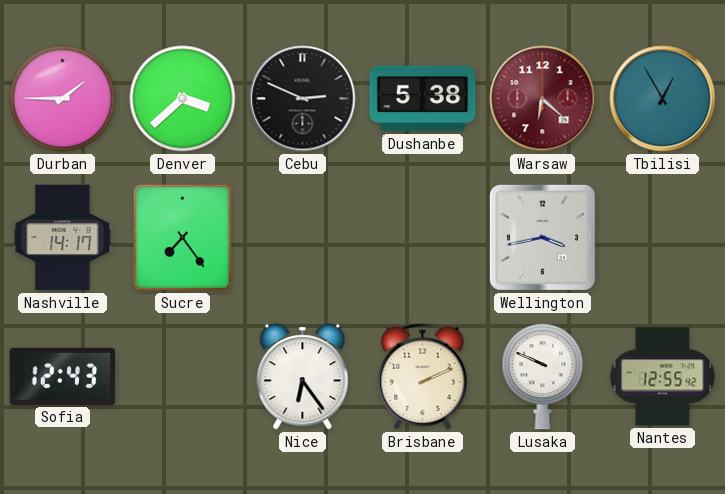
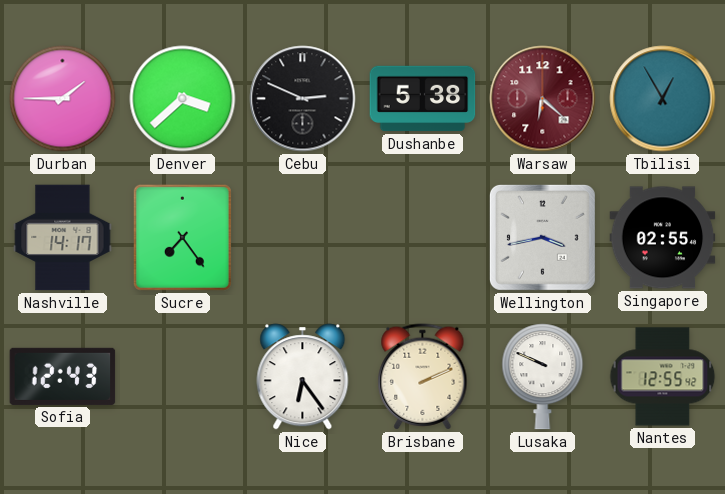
Singapore: none -> 02:55 (663, 238)
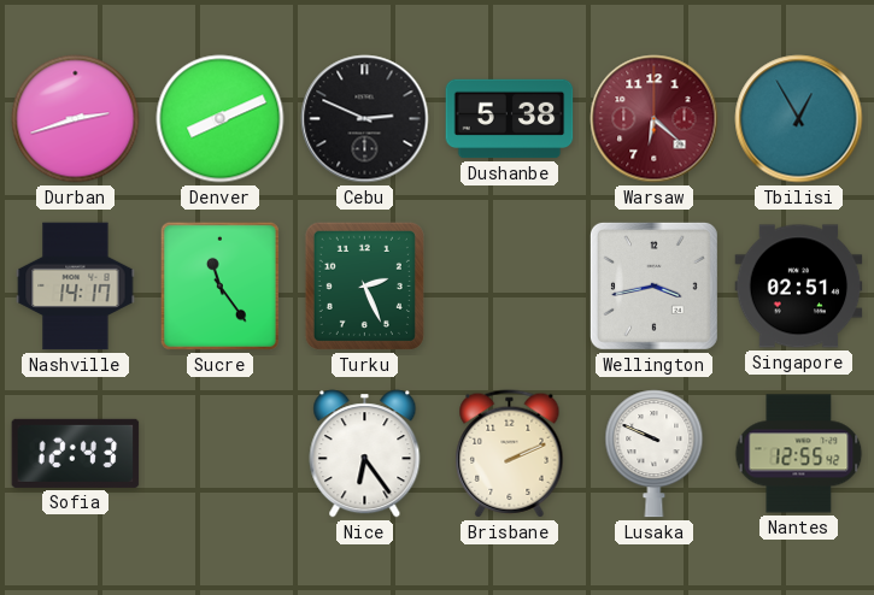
Durban: 1:45 -> 2:42 (76, 119)
Denver: 3:38 -> 8:11 (221, 119)
Sucre: 7:24 -> 11:24 (219, 285)
Turku: none -> 2:26 (364, 285)
Singapore: 02:55 -> 02:51 (799, 287)
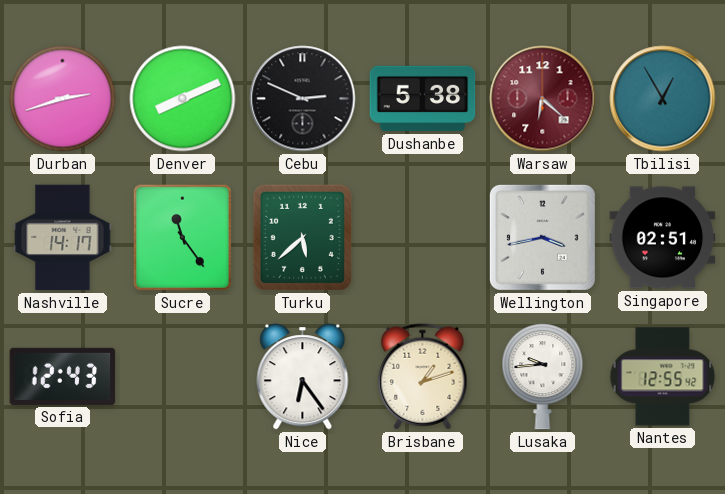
Turku: 2:26 -> 5:38 (302, 237)
Brisbane: 2:11 -> 1:12 (423, 377)
Lusaka: 9:49 -> 9:44 (543, 377)
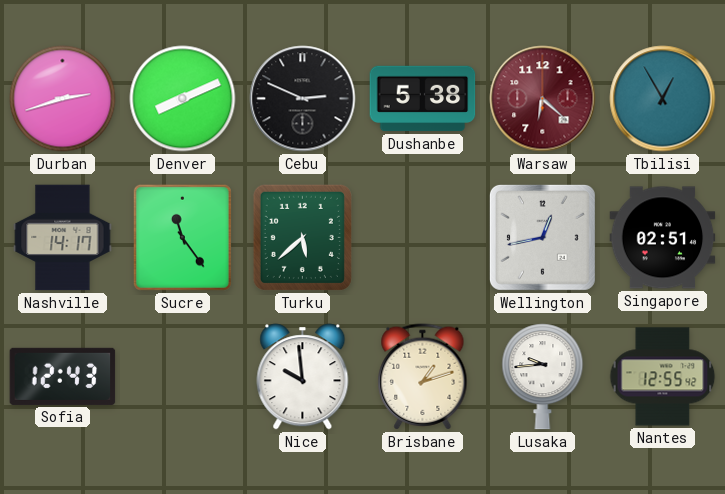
Wellington: 3:43 -> 12:43 (542, 237)
Nice: 6:24 -> 9:59 (303, 377)
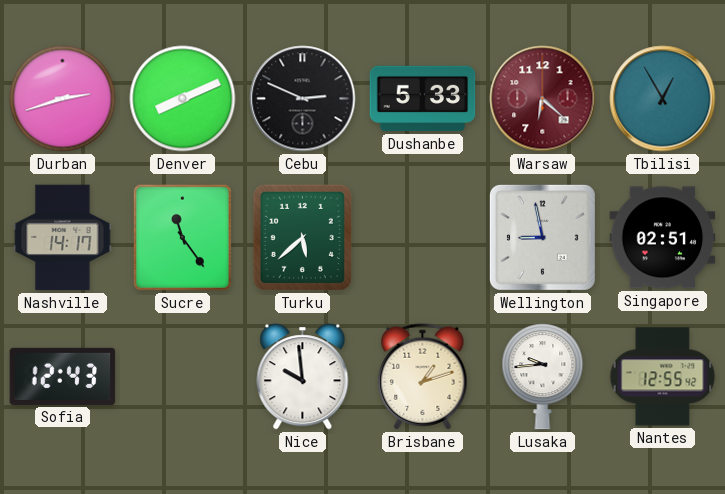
Dushanbe: 5:38 -> 5:33 (423, 99)
Wellington: 12:43 -> 8:58 (542, 237)
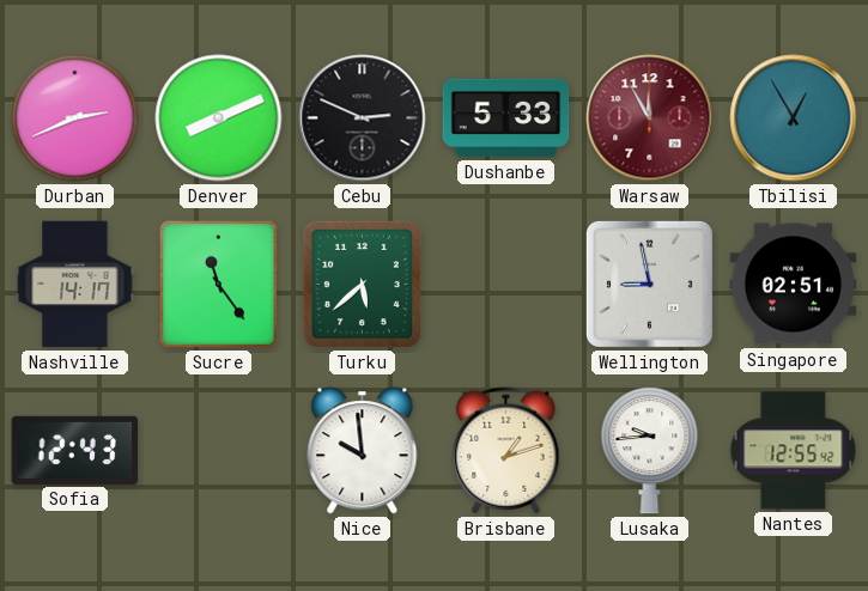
Durban: 2:42 -> 2:41 (75, 118)
Warsaw: 6:22 -> 11:55 (650, 118)
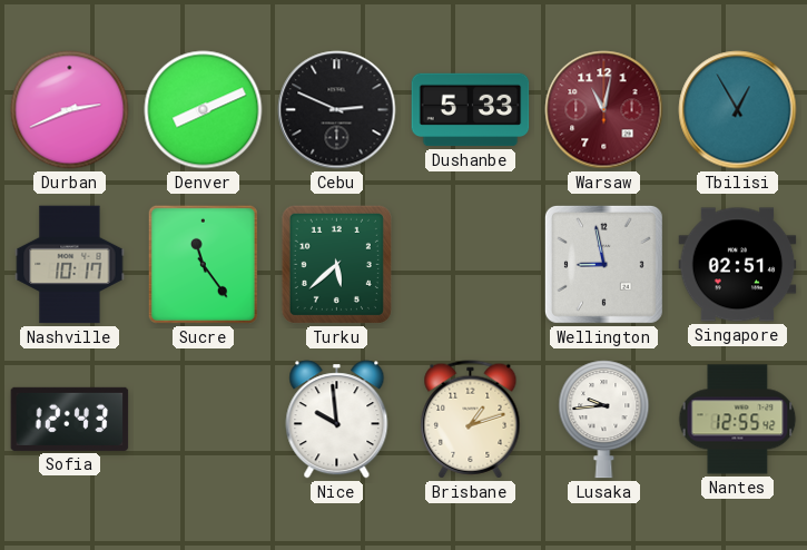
Warsaw: 11:55 -> 11:02 (604, 110)
Nashville: 14:17 -> 10:17 (70, 265)
